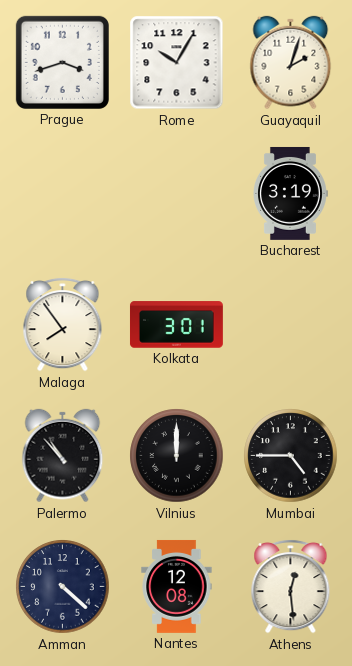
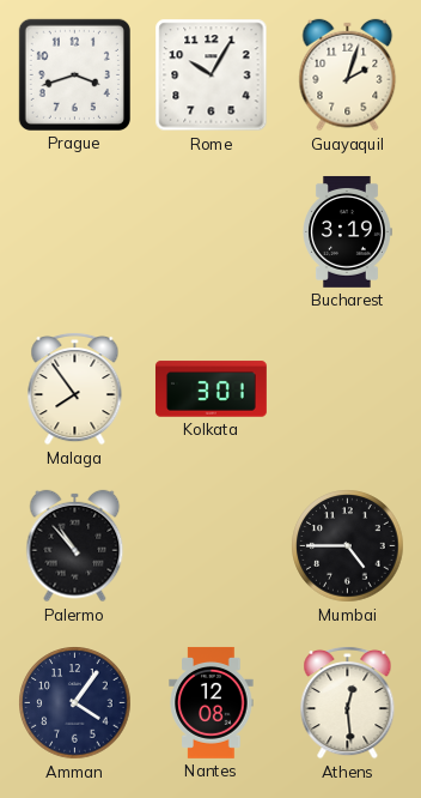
Vilnius: 12:00 -> none (177, 456)
Amman: 4:22 -> 4:06 (75, 703)
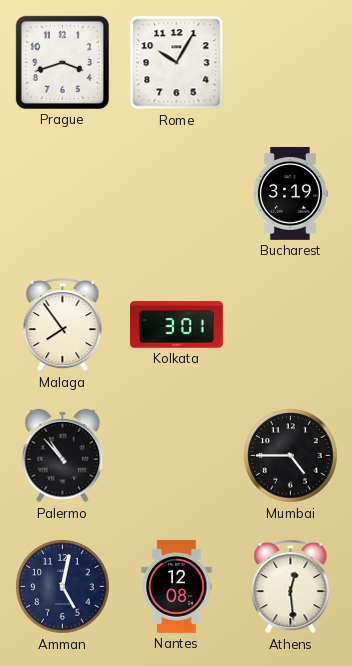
Guayaquil: 2:03 -> none (348, 75)
Amman: 4:06 -> 5:02 (63, 587)
